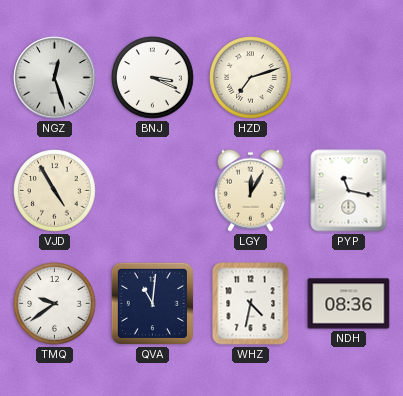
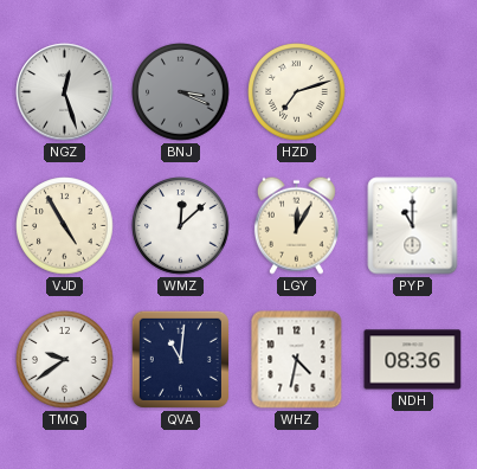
BNJ dial: white -> grey (181, 92)
WMZ: none -> 12:08 (181, 226)
PYP: 11:17 -> 11:00 (413, 226)
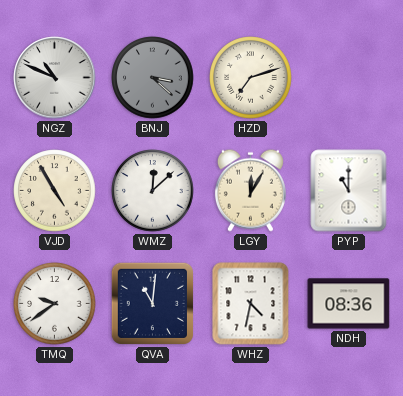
NGZ: 12:27 -> 10:49 (55, 78)
BNJ: 3:19 -> 3:22 (153, 78)
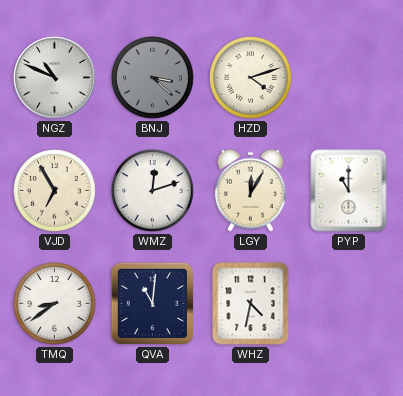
HZD: 7:12 -> 4:12 (251, 78)
VJD: 4:55 -> 6:55 (55, 191)
WMZ: 12:08 -> 12:12 (153, 191)
TMQ: 9:39 -> 8:39 (55, 304)
NDH: 08:36 -> none (349, 304)
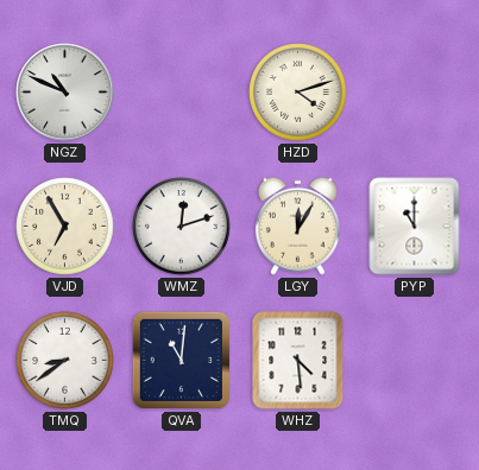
BNJ: 3:22 -> none (153, 78)
WHZ: 4:32 -> 4:29 (298, 361)
